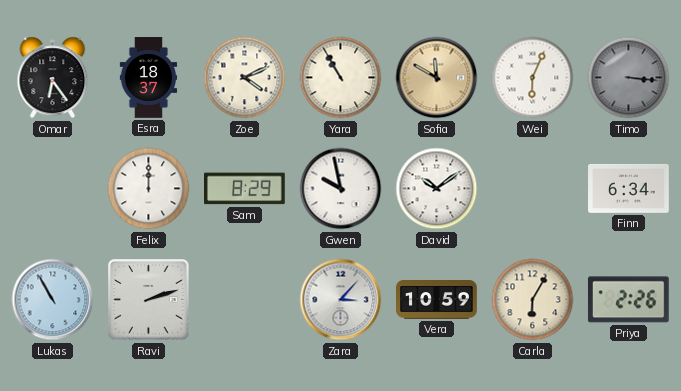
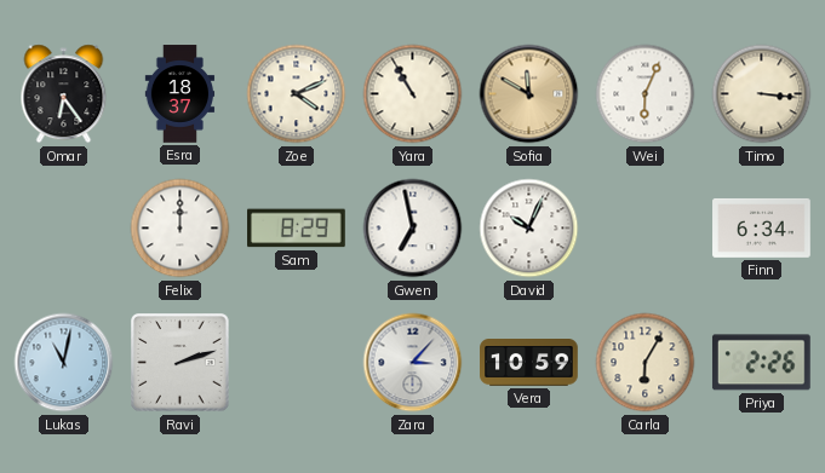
Timo dial: grey -> cream (762, 94)
Gwen: 9:58 -> 6:58 (413, 229)
David: 10:09 -> 10:04 (529, 229)
Lukas: 10:55 -> 11:02 (64, 363)
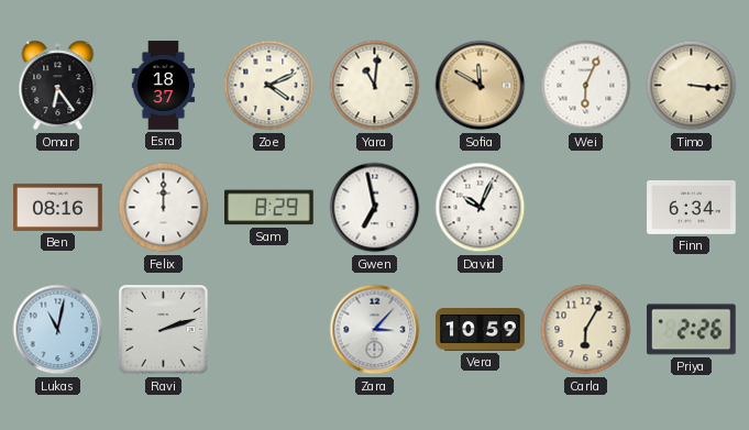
Yara: 10:55 -> 11:01 (375, 86)
Ben: none -> 08:16 (58, 207)
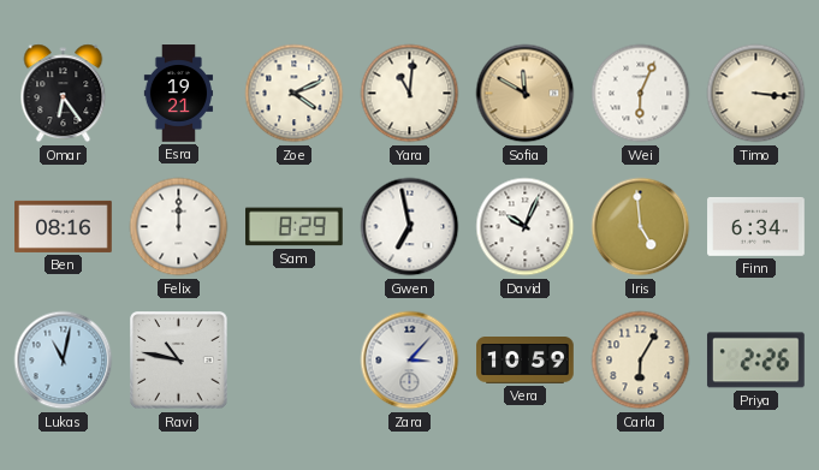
Esra: 18:37 -> 19:21 (179, 94)
Iris: none -> 4:59 (641, 227)
Ravi: 2:12 -> 10:47 (179, 361)
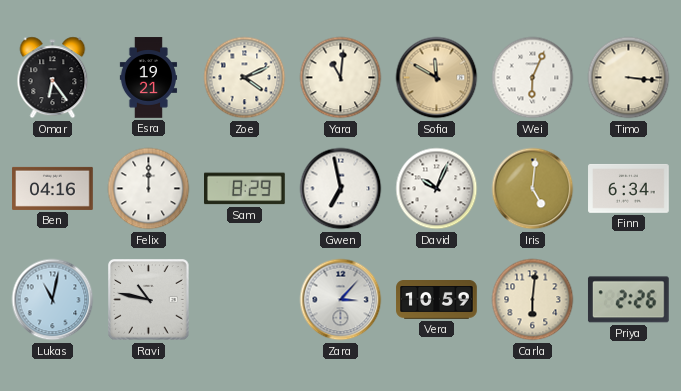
Ben: 08:16 -> 04:16 (53, 188)
Iris: 4:59 -> 5:01 (533, 189)
Carla: 6:05 -> 6:01 (533, 300)
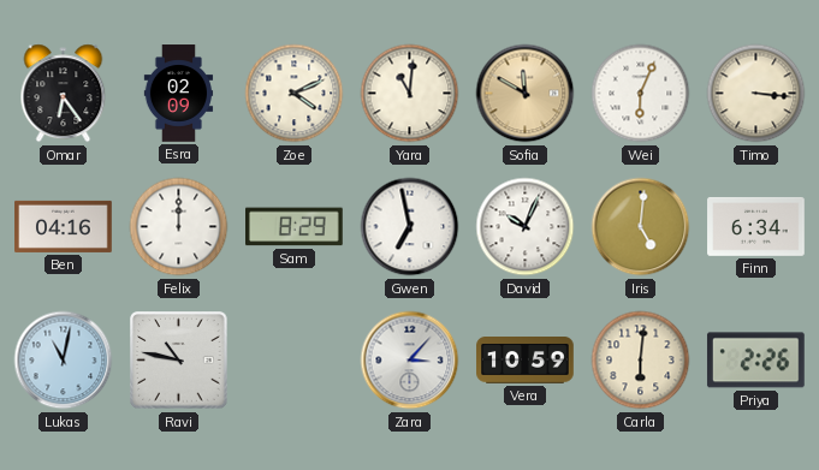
Esra: 19:21 -> 02:09 (179, 94)
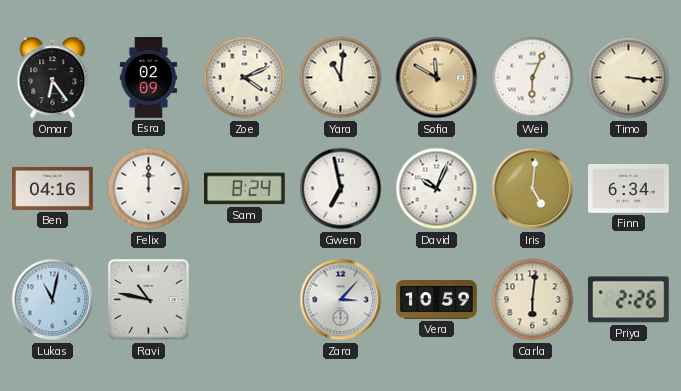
Sam: 8:29 -> 8:24 (245, 189)
